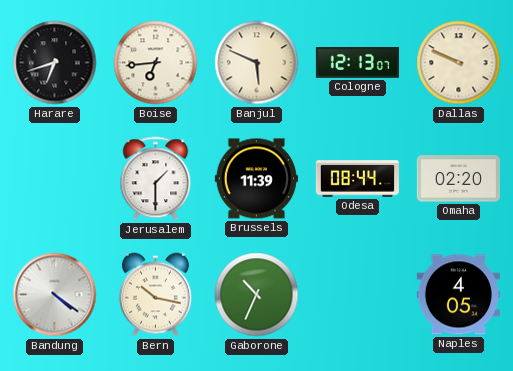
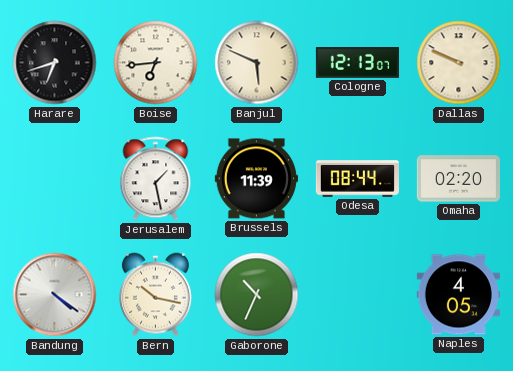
Jerusalem: 1:30 -> 1:28 (156, 179)
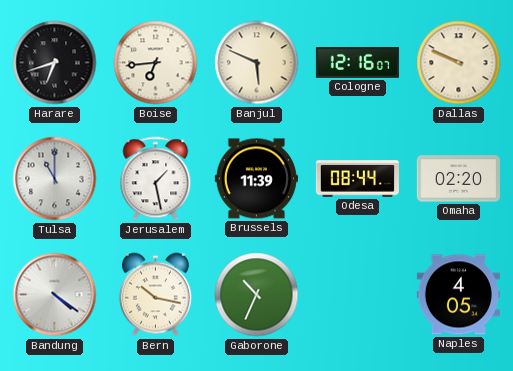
Cologne: 12:13 -> 12:16 (357, 63)
Tulsa: none -> 11:00 (55, 179)
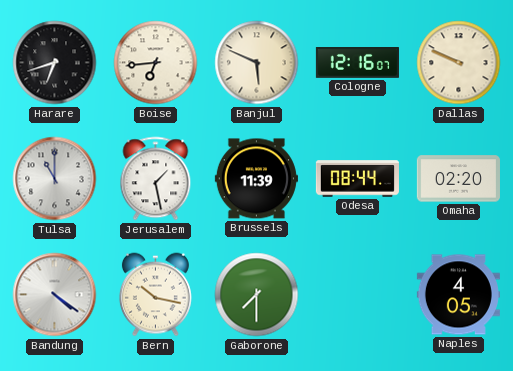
Gaborone: 10:34 -> 7:30 (257, 295)
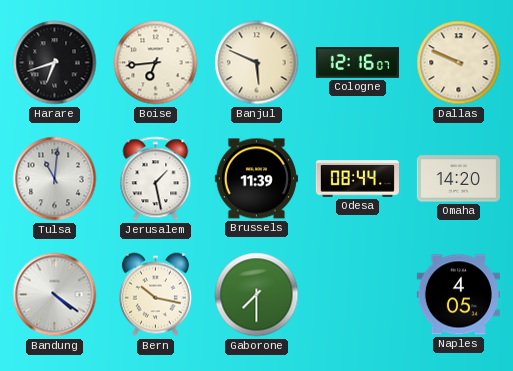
Tulsa: 11:00 -> 11:01 (55, 179)
Omaha: 02:20 -> 14:20 (458, 179)
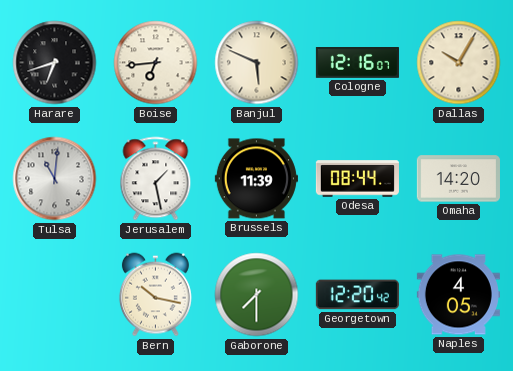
Dallas: 9:49 -> 10:05 (459, 63)
Bandung: 4:21 -> none (55, 295)
Georgetown: none -> 12:20 (357, 295)
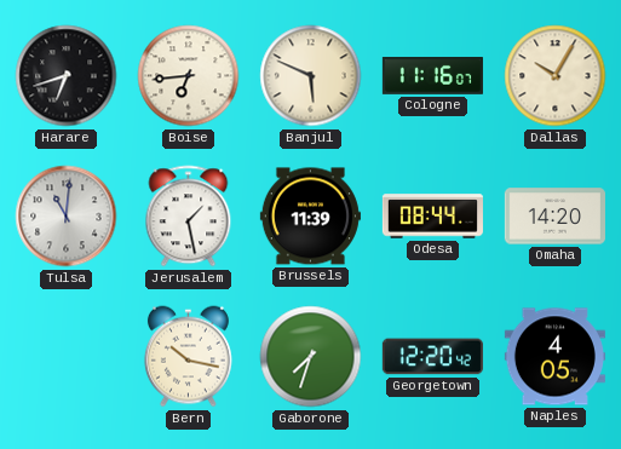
Cologne: 12:16 -> 11:16 (432, 76)
Gaborone: 7:30 -> 7:33 (311, 357)
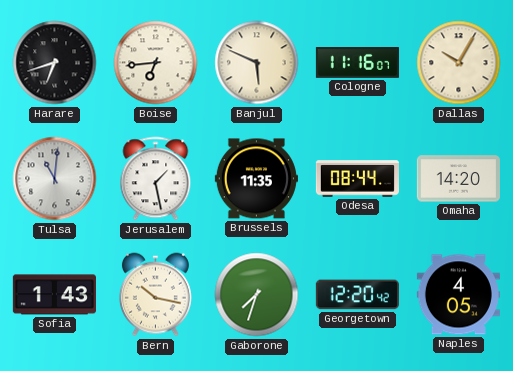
Brussels: 11:39 -> 11:35 (256, 179)
Sofia: none -> 1:43 (54, 295)
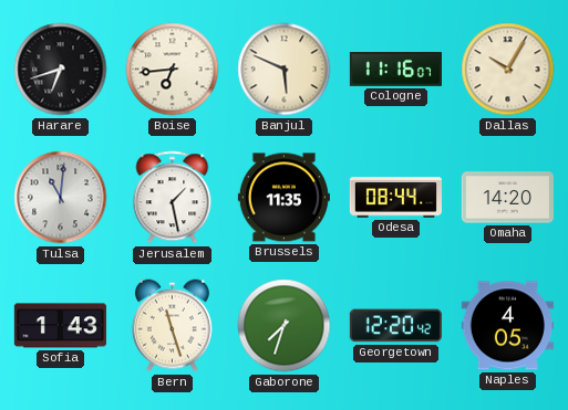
Bern: 10:17 -> 11:27 (172, 326)
